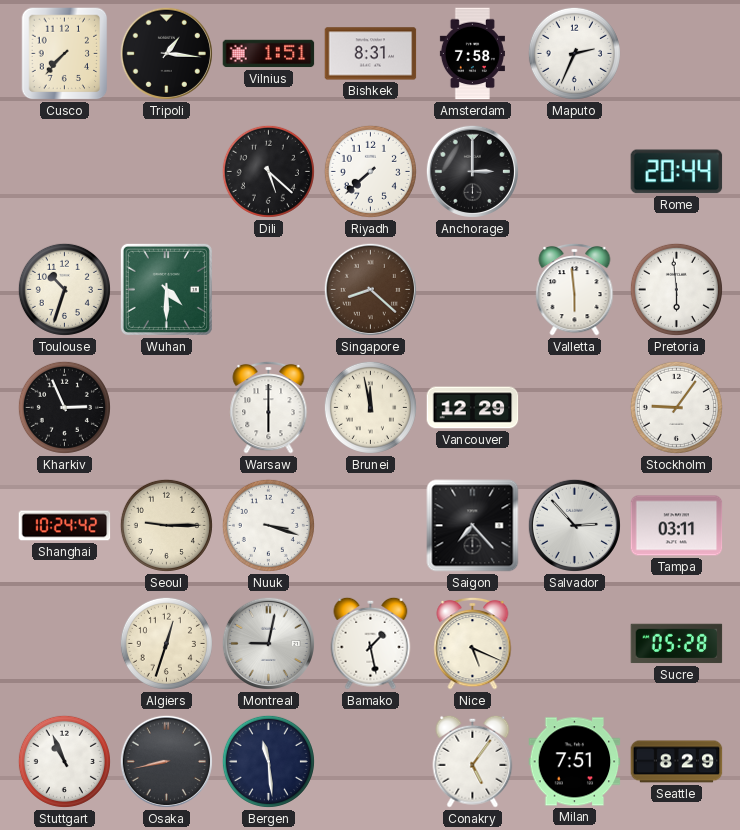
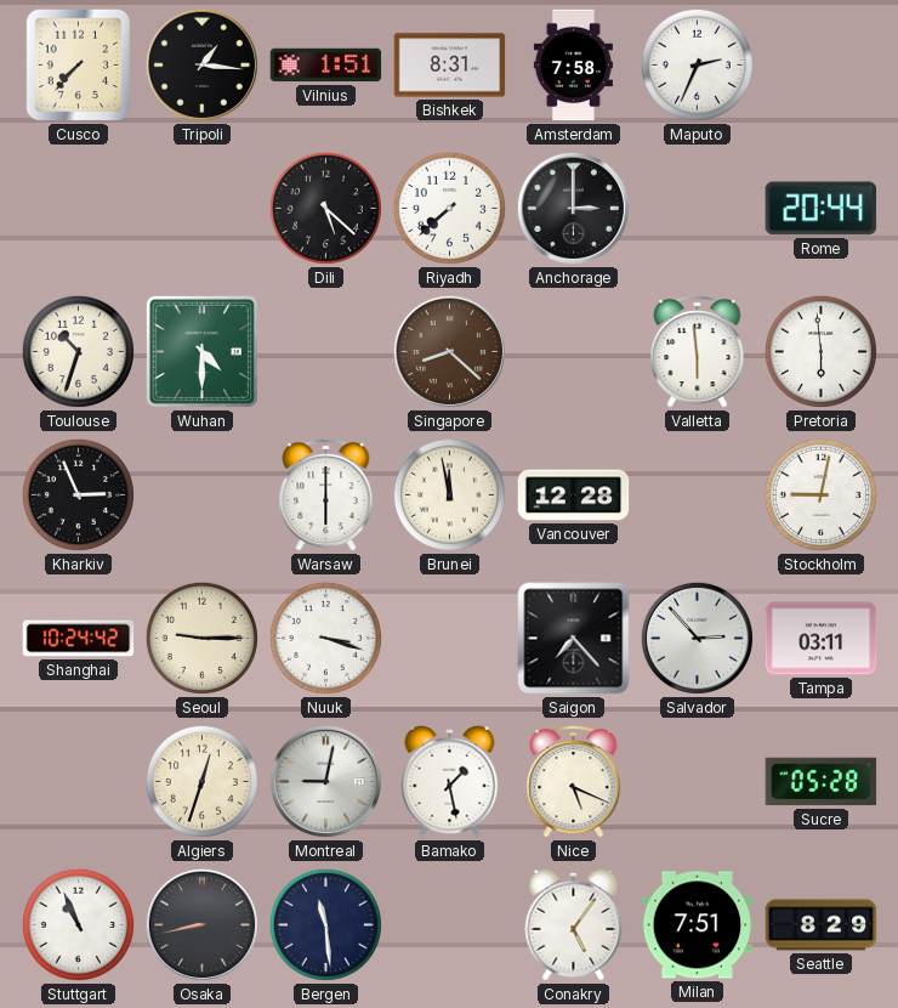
Vancouver: 12:29 -> 12:28 (574, 495)
Stockholm: 9:06 -> 9:02 (820, 494)
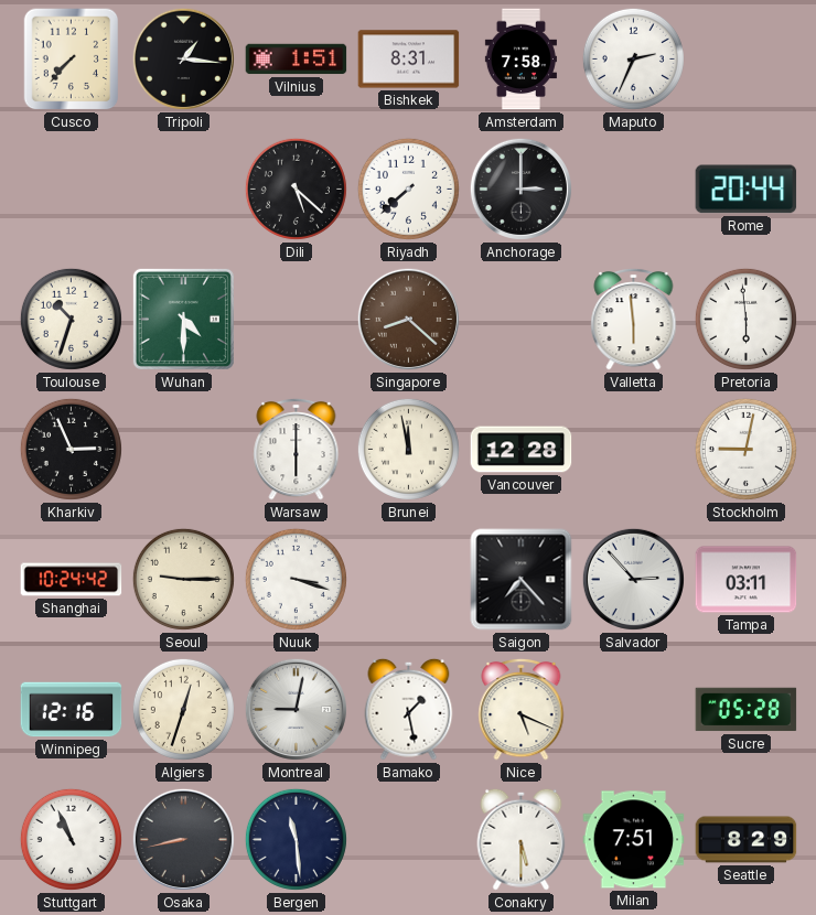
Winnipeg: none -> 12:16 (72, 710)
Conakry: 5:06 -> 5:30 (522, 839)
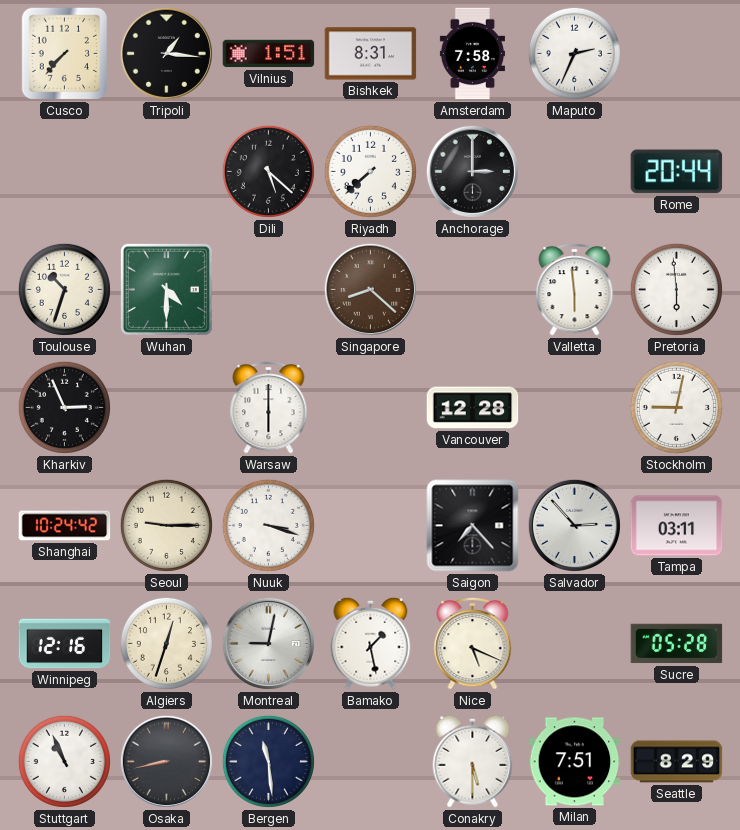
Brunei: 11:58 -> none (408, 449)
